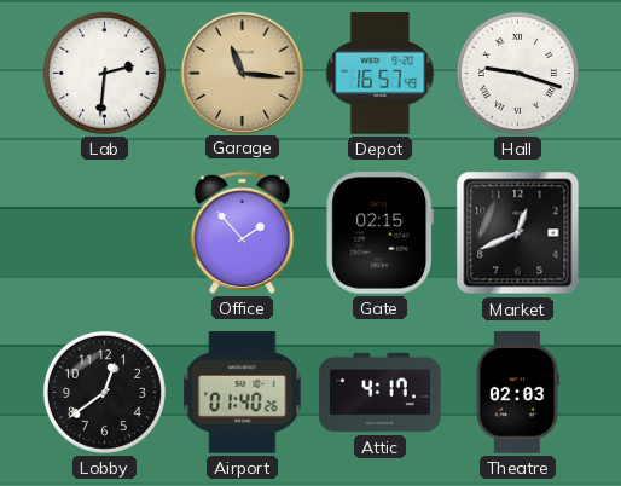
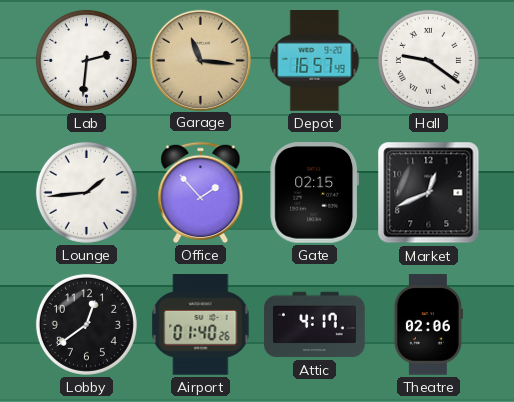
Hall: 9:18 -> 9:21 (428, 60)
Lounge: none -> 1:44 (86, 192)
Theatre: 02:03 -> 02:06 (428, 325)
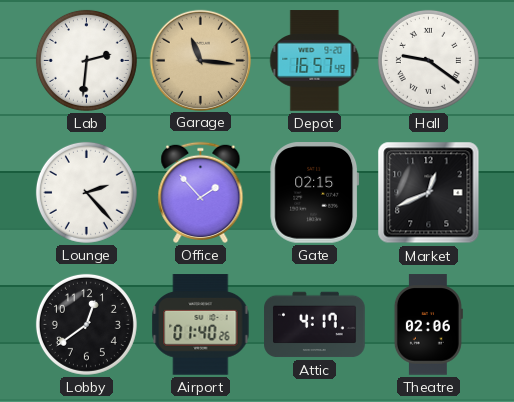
Lounge: 1:44 -> 2:23 (86, 192)
